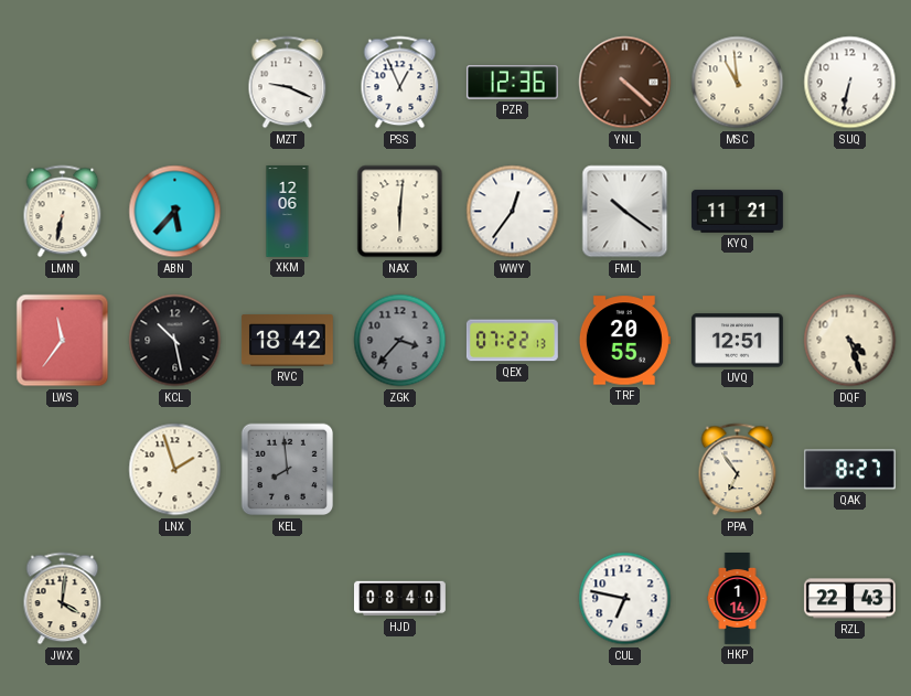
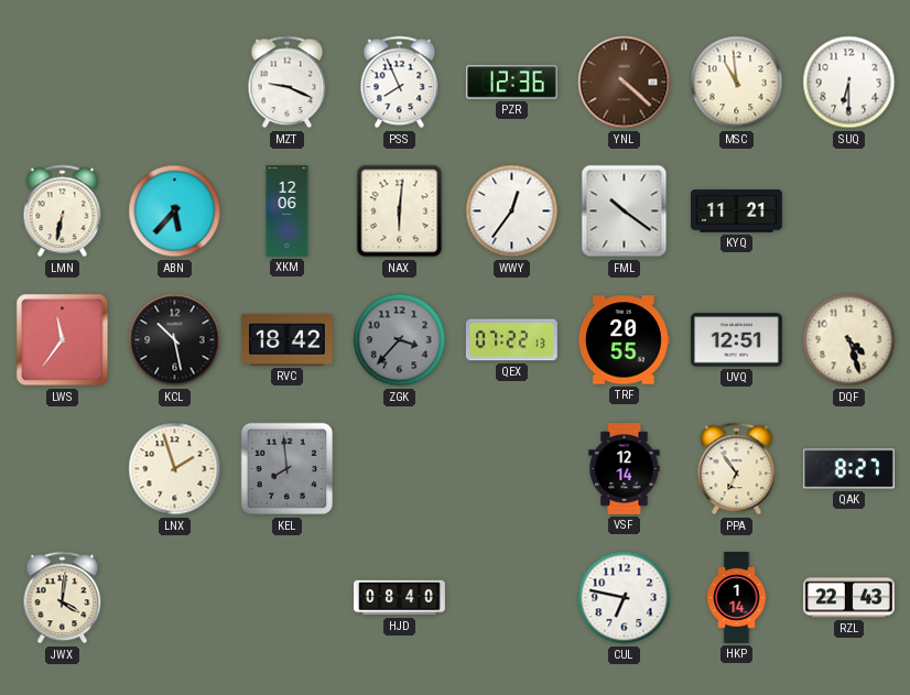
PSS: 12:56 -> 7:56 (400, 83)
SUQ: 6:32 -> 6:30 (849, 83)
VSF: none -> 12:14 (625, 469)
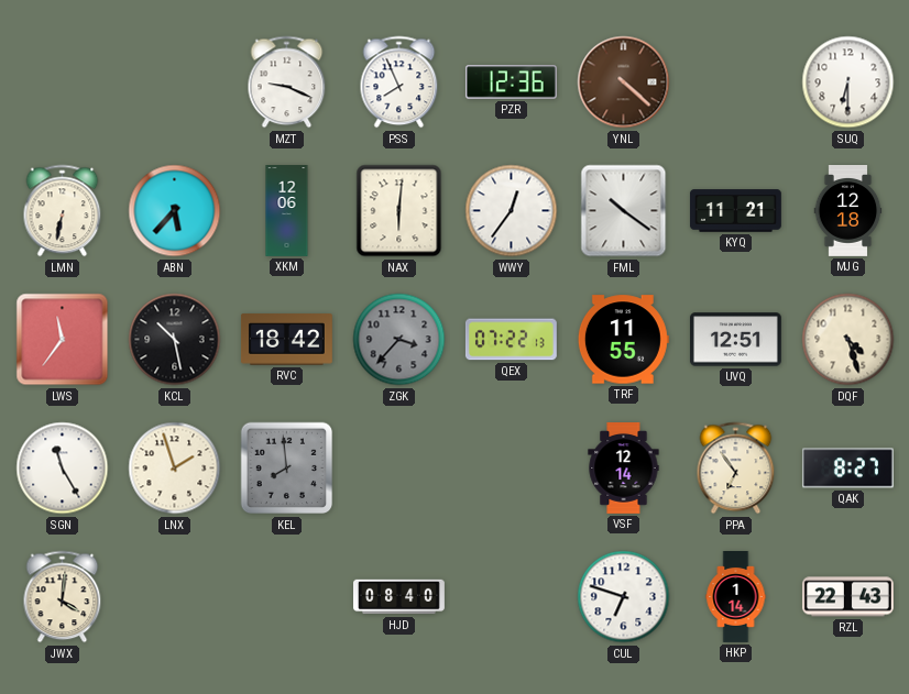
MSC: 10:59 -> none (737, 83)
MJG: none -> 12:18 (848, 211)
TRF: 20:55 -> 11:55 (623, 340)
SGN: none -> 11:25 (63, 469)
CUL: 6:47 -> 6:48 (624, 597)
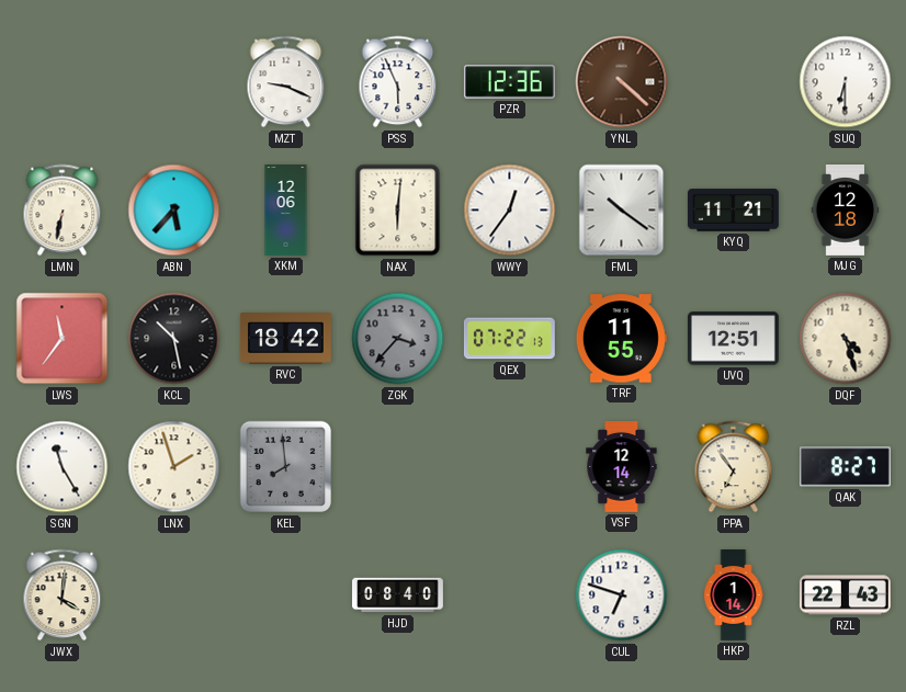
PSS: 7:56 -> 5:56 (398, 82)
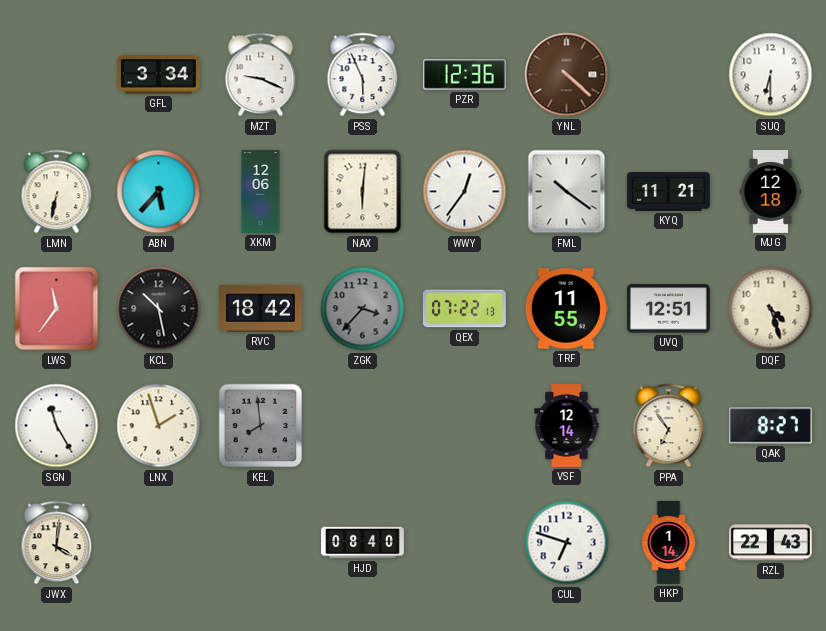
GFL: none -> 3:34 (158, 75)
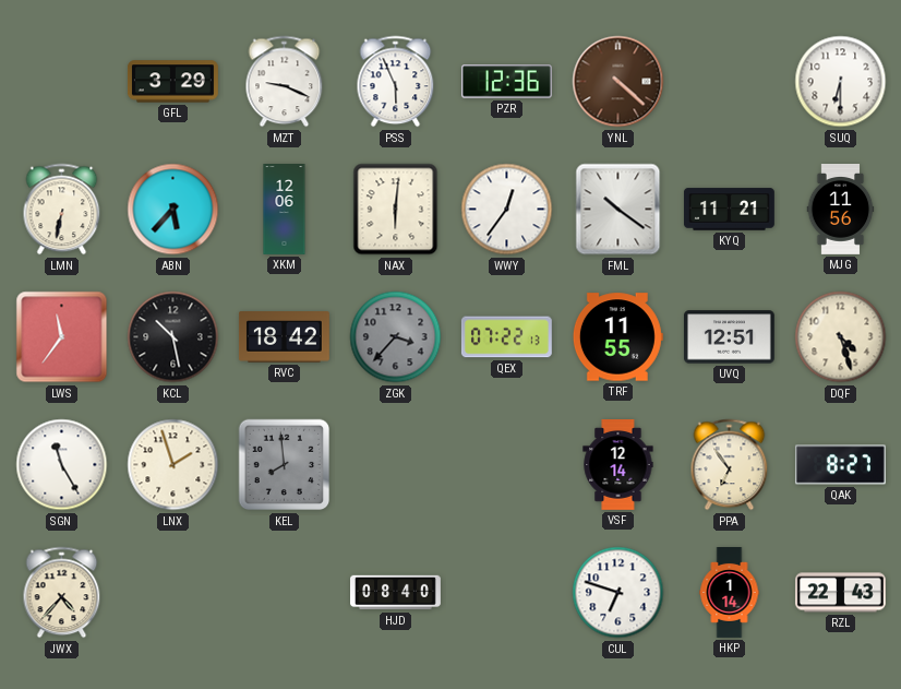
GFL: 3:34 -> 3:29 (172, 82)
MJG: 12:18 -> 11:56 (841, 210)
JWX: 4:01 -> 4:37 (62, 593)
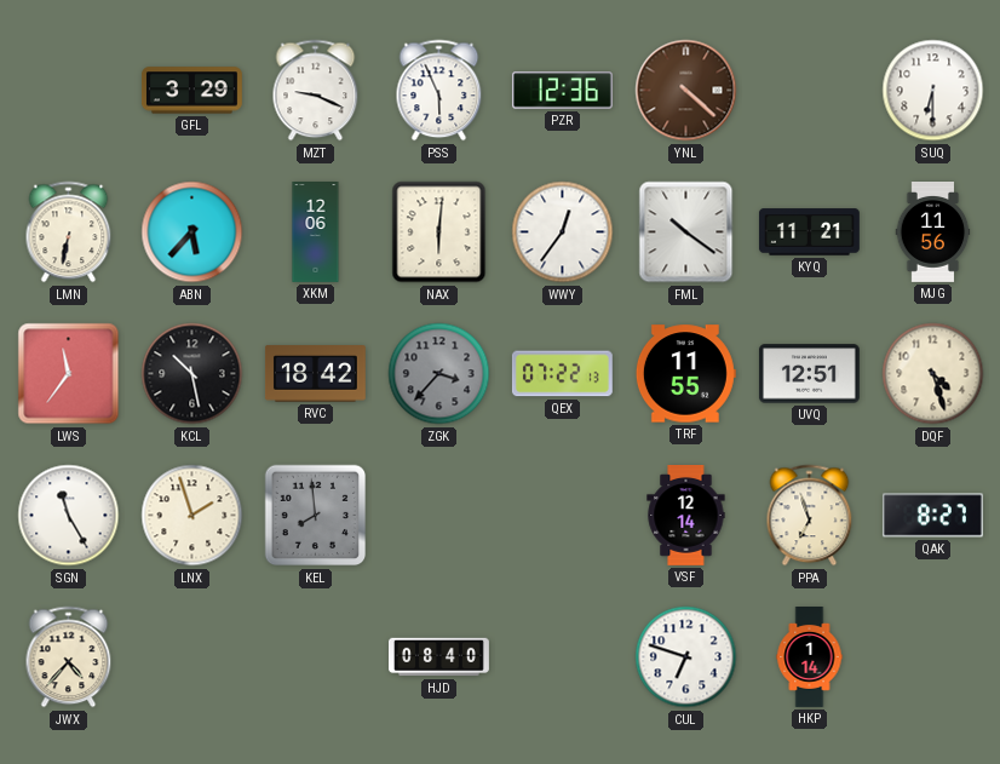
PPA: 6:54 -> 6:57 (810, 516)
RZL: 22:43 -> none (840, 593)
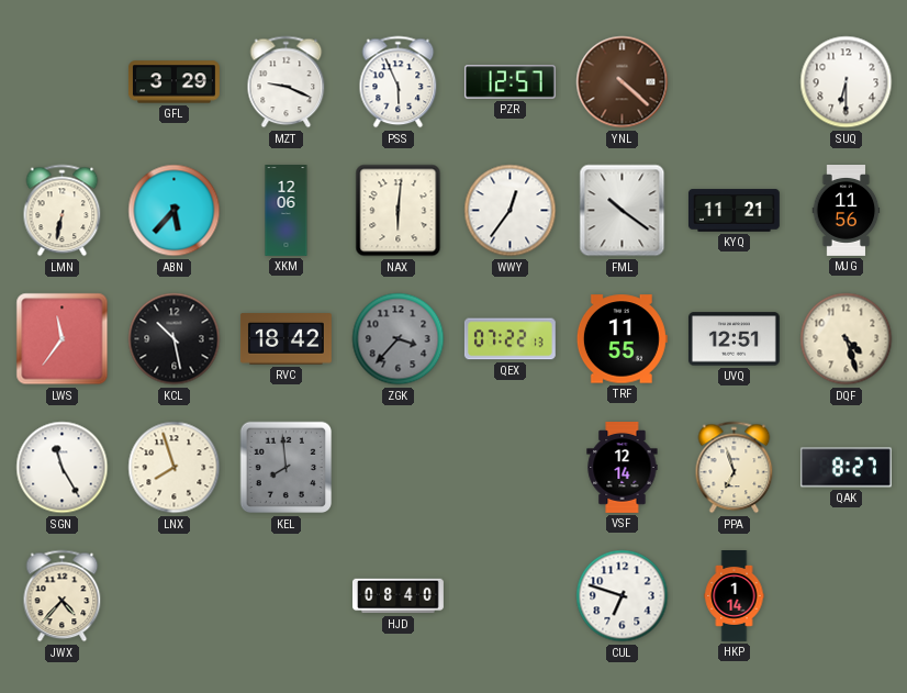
PZR: 12:36 -> 12:57 (510, 82)
LNX: 1:57 -> 7:57 (175, 468)
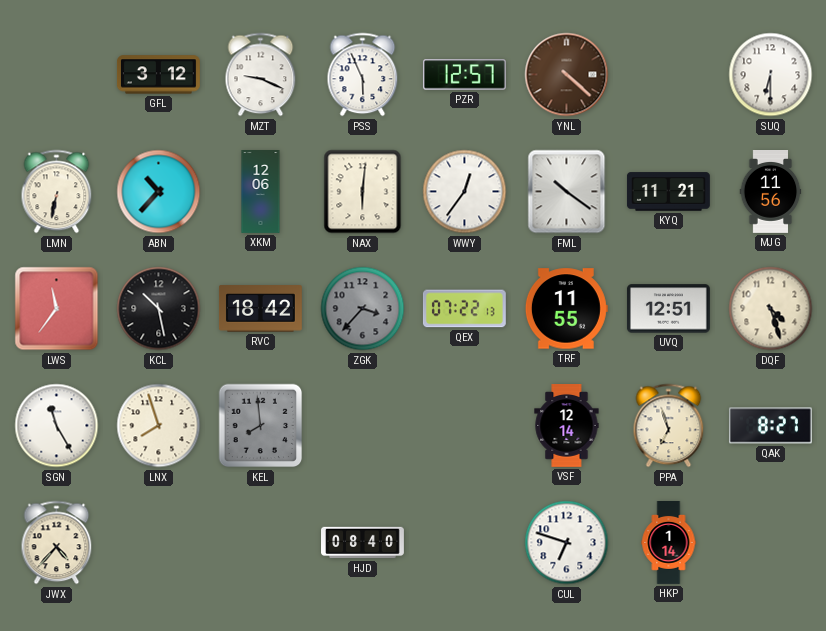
GFL: 3:29 -> 3:12 (158, 75)
ABN: 5:37 -> 10:37 (159, 192)
